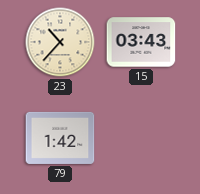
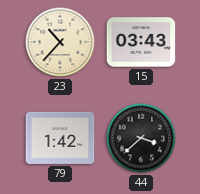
44: none -> 3:38 (141, 138)
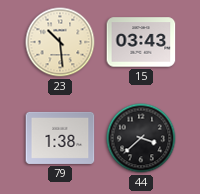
23: 10:37 -> 10:29 (60, 42)
79: 1:42 -> 1:38 (60, 138)
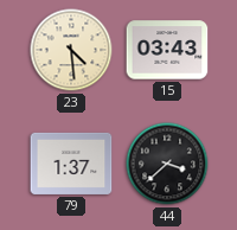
23: 10:29 -> 4:29 (71, 50)
79: 1:38 -> 1:37 (71, 164)
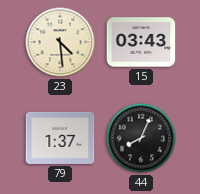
44: 3:38 -> 8:04 (141, 138)
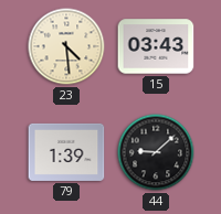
79: 1:37 -> 1:39 (66, 152)
44: 8:04 -> 9:08 (156, 152)
